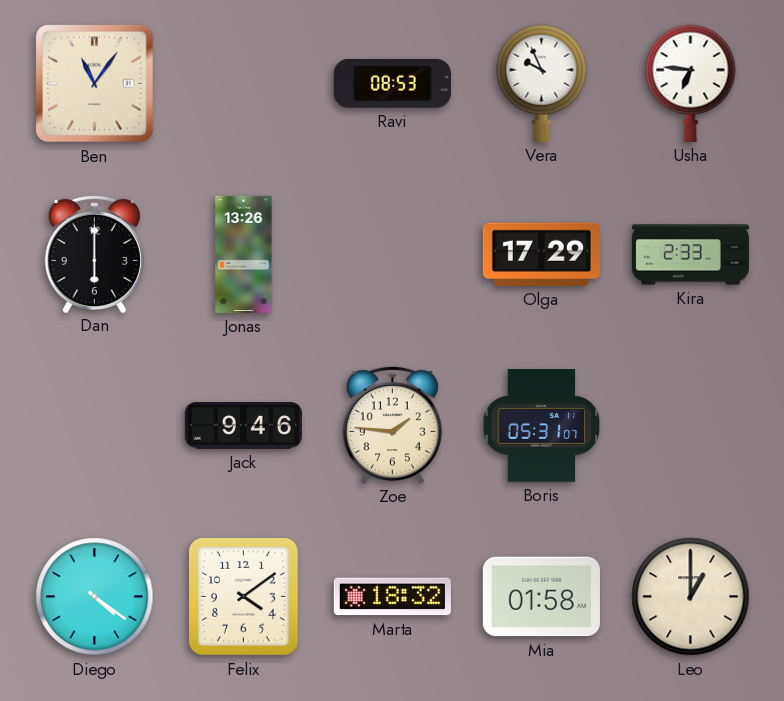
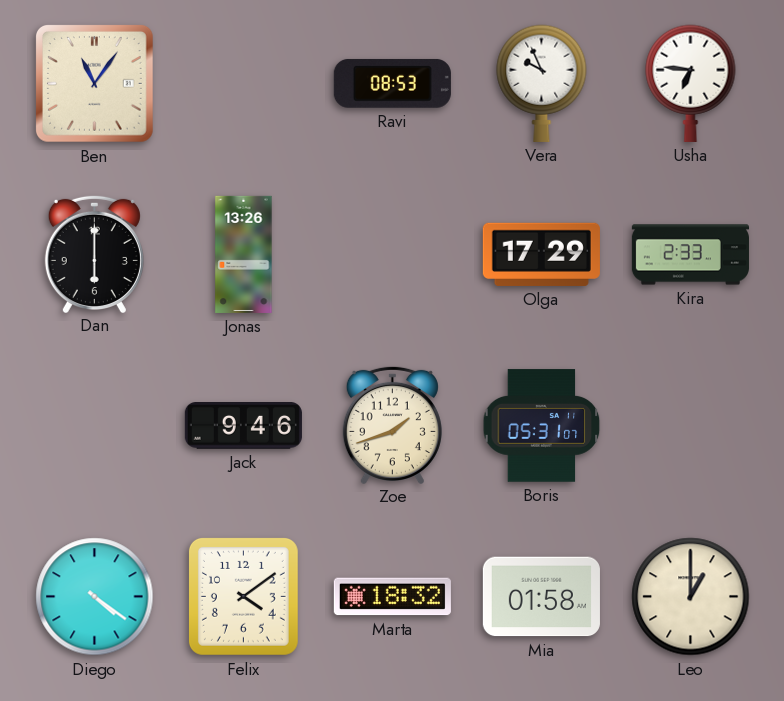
Zoe: 1:46 -> 1:42 (392, 424)
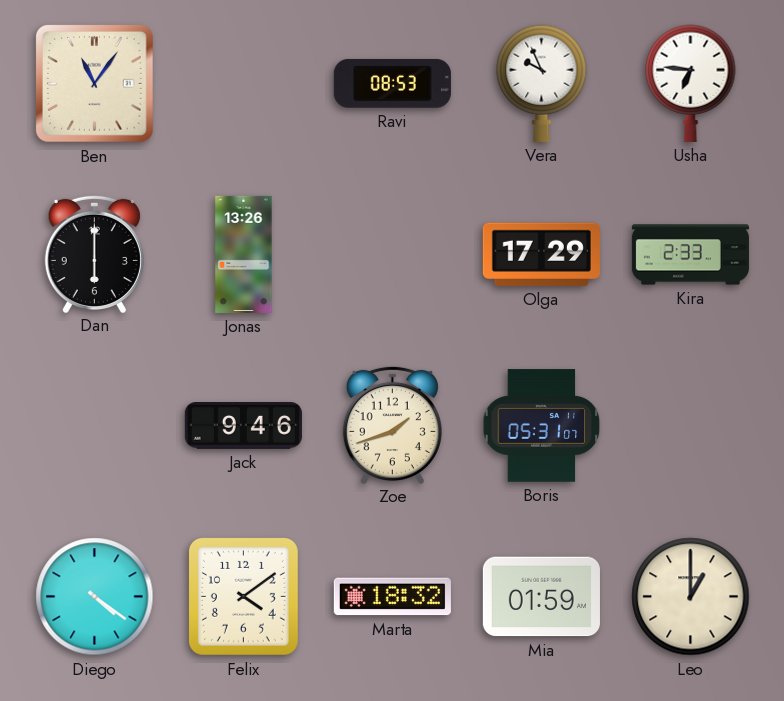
Mia: 01:58 -> 01:59 (541, 597)
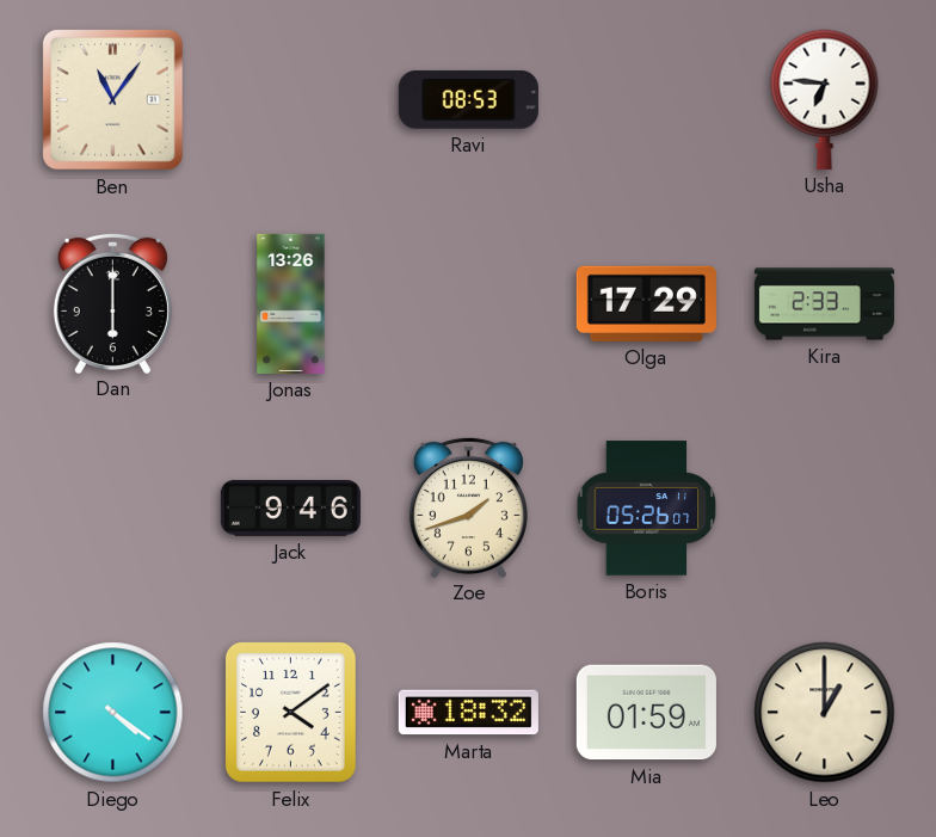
Vera: 9:56 -> none (542, 83)
Boris: 05:31 -> 05:26 (647, 509)
